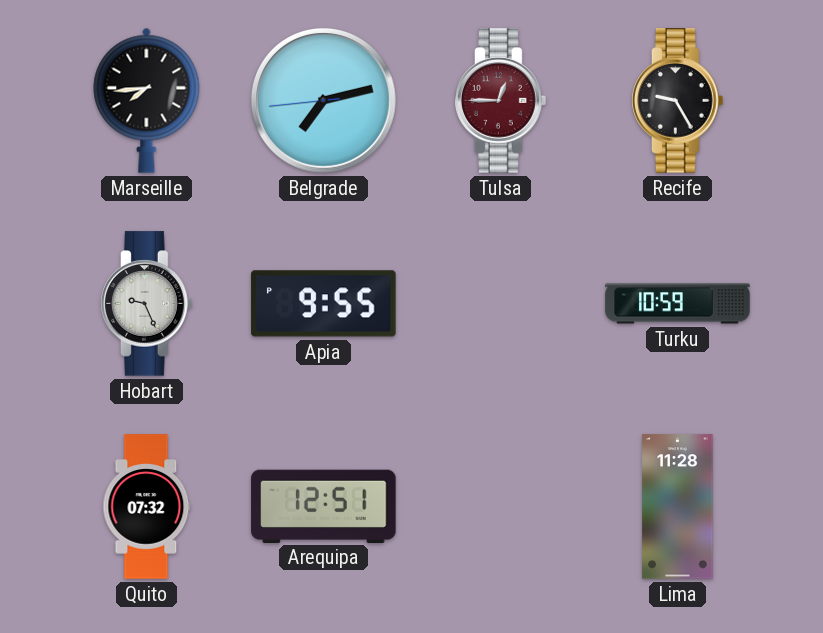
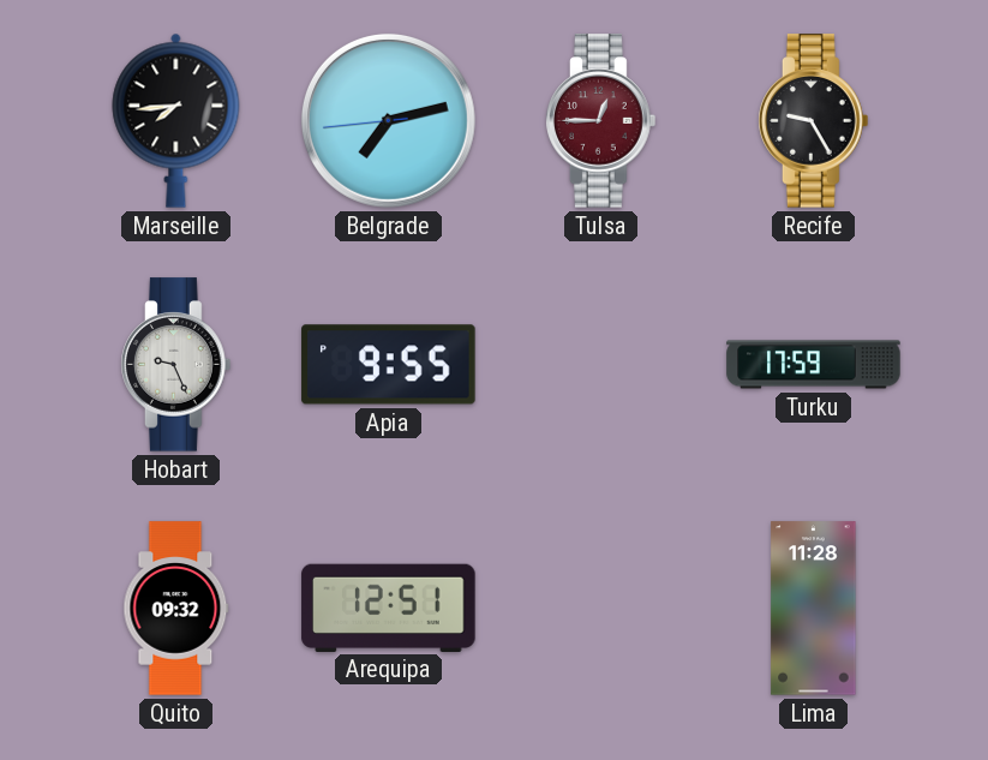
Turku: 10:59 -> 17:59 (814, 365)
Quito: 07:32 -> 09:32 (176, 609)
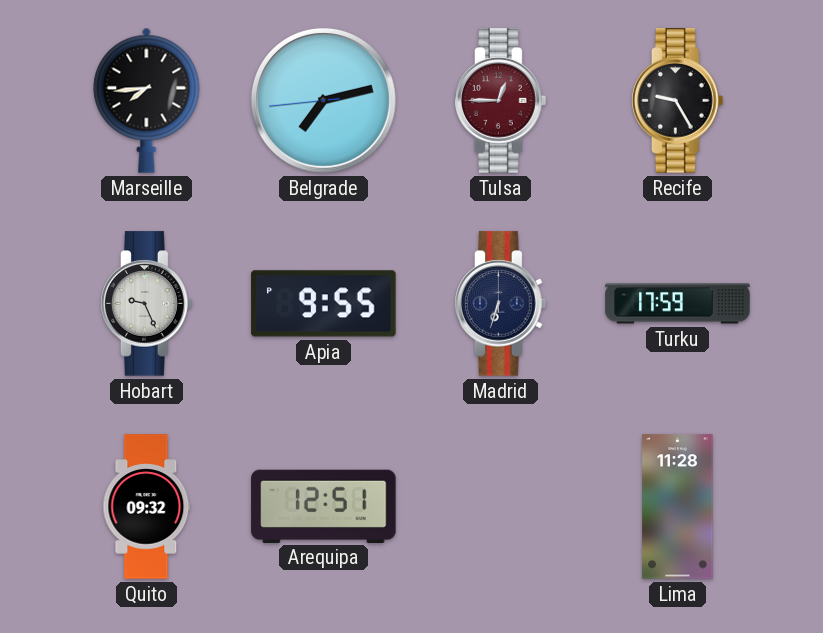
Madrid: none -> 6:33 (501, 304)
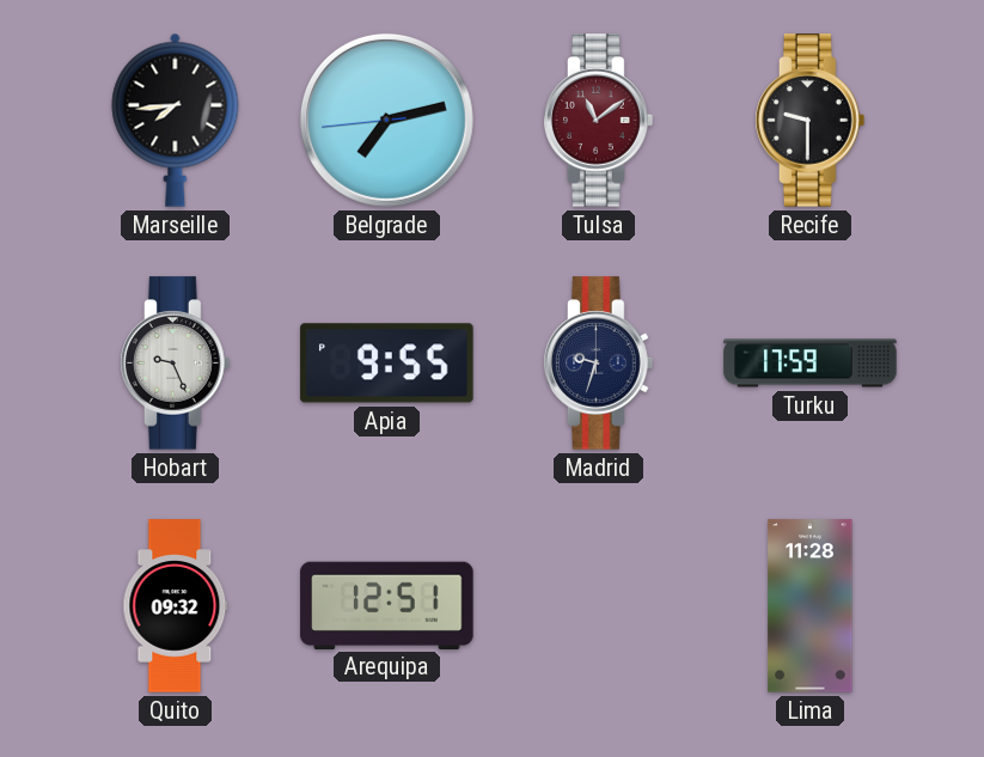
Tulsa: 12:45 -> 11:09 (599, 121)
Recife: 9:25 -> 9:30 (811, 121)
Madrid: 6:33 -> 9:33 (599, 364)
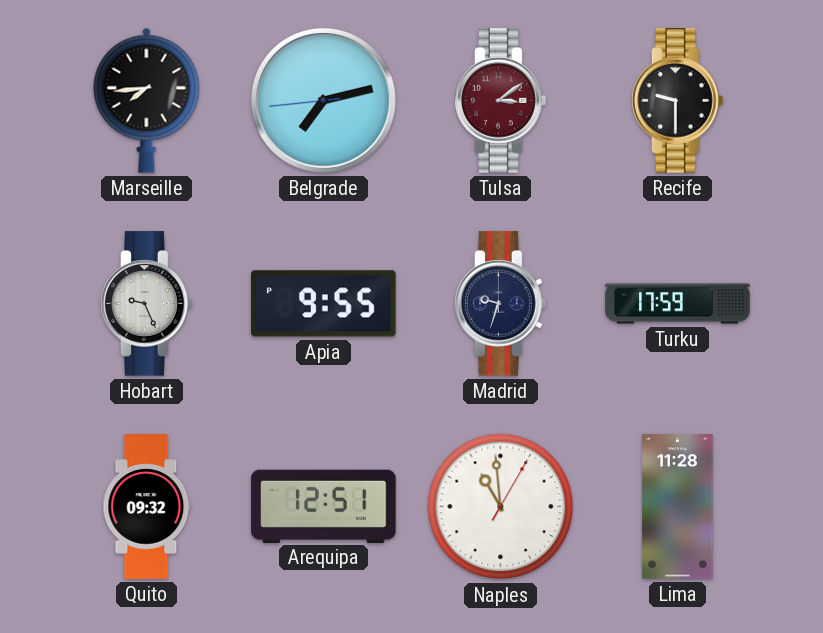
Tulsa: 11:09 -> 3:09 (501, 101)
Naples: none -> 10:59 (501, 507)
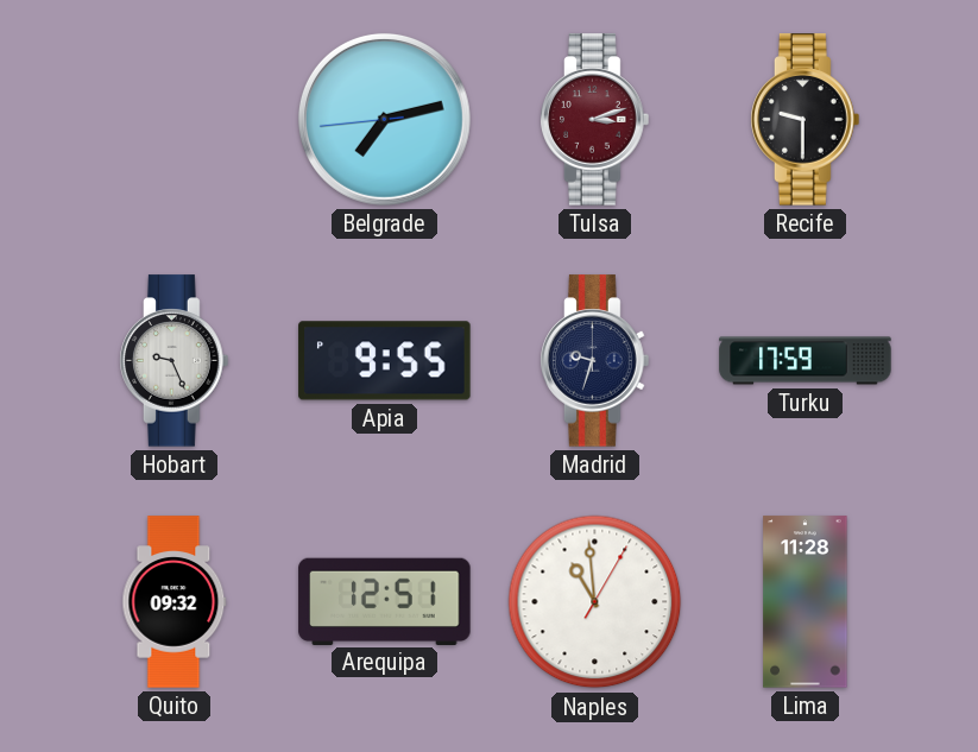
Marseille: 7:44 -> none (147, 100)
Tulsa: 3:09 -> 3:12 (595, 120)
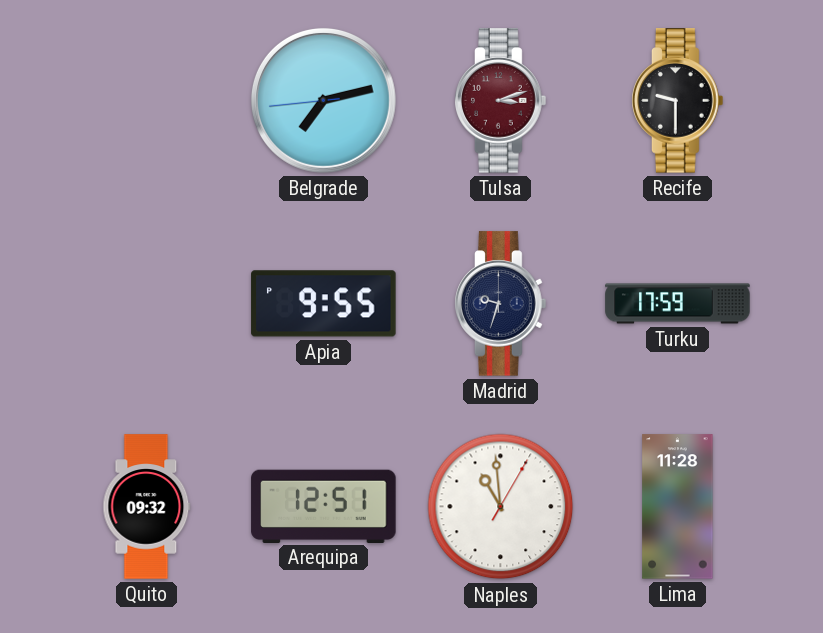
Hobart: 9:26 -> none (175, 361)
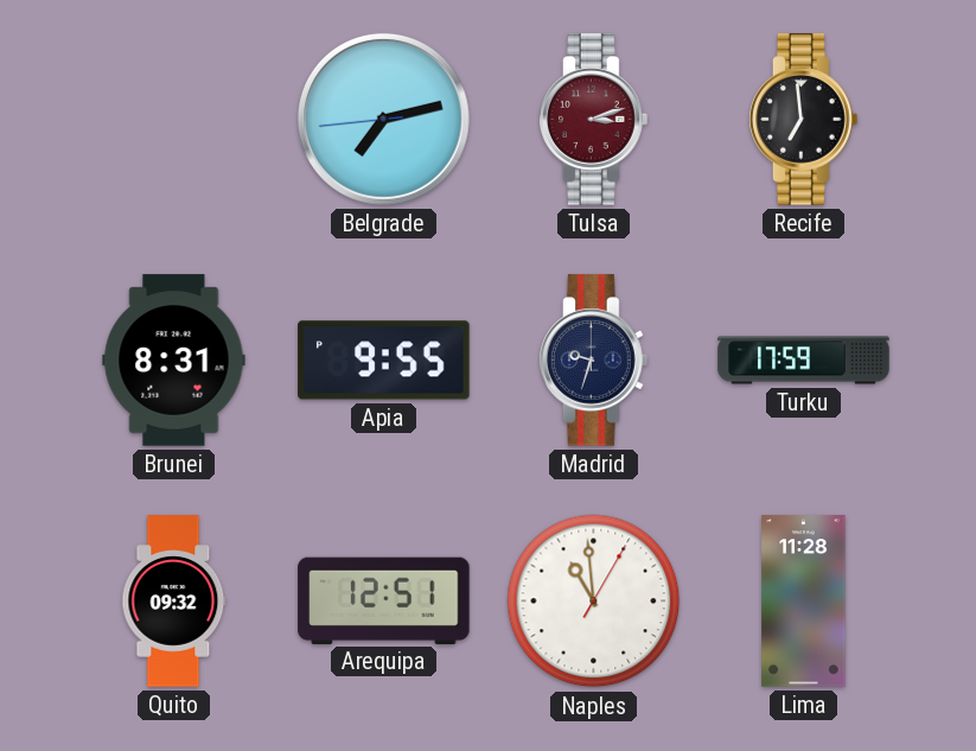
Recife: 9:30 -> 6:59 (804, 120)
Brunei: none -> 8:31 (174, 361)
